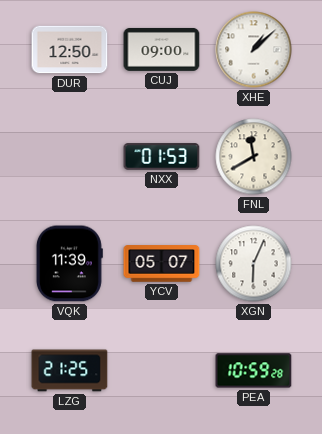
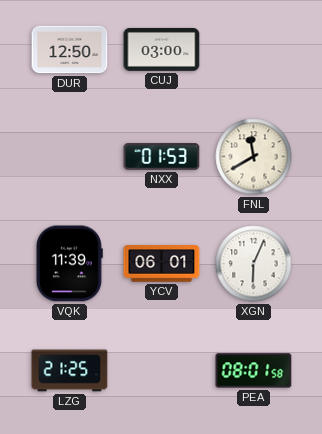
CUJ: 09:00 -> 03:00 (162, 49)
XHE: 1:08 -> none (254, 50)
YCV: 05:07 -> 06:01 (162, 264)
PEA: 10:59 -> 08:01 (254, 371)
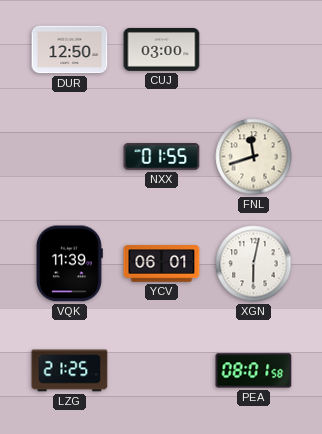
NXX: 01:53 -> 01:55 (162, 157)
FNL: 11:40 -> 11:42 (254, 157)
XGN: 6:04 -> 6:02 (254, 264)
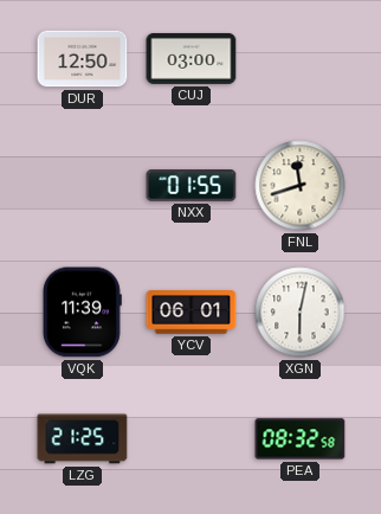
PEA: 08:01 -> 08:32 (301, 439)
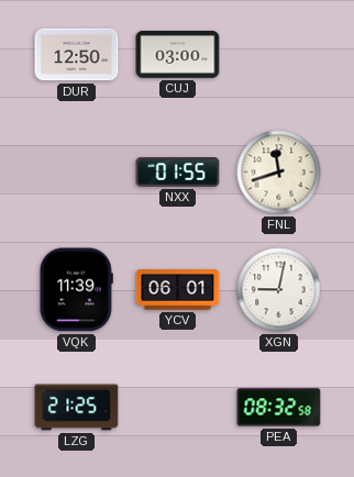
XGN: 6:02 -> 9:02 (279, 290)
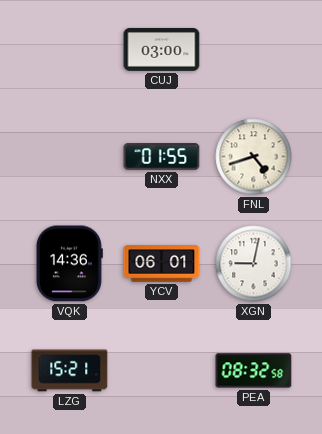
DUR: 12:50 -> none (77, 55)
FNL: 11:42 -> 4:42 (254, 157)
VQK: 11:39 -> 14:36 (69, 264)
LZG: 21:25 -> 15:21 (70, 371)
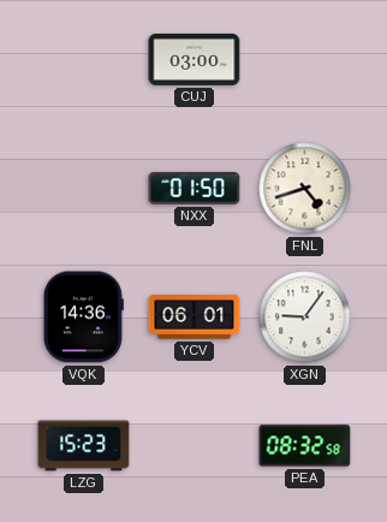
NXX: 01:55 -> 01:50 (195, 189)
XGN: 9:02 -> 9:06 (305, 318)
LZG: 15:21 -> 15:23 (84, 446)
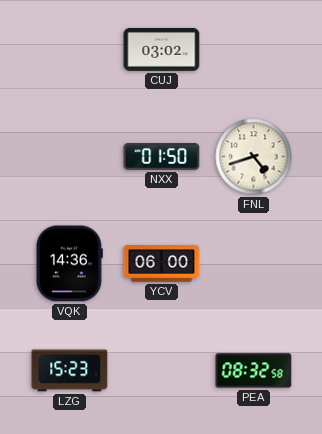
CUJ: 03:00 -> 03:02 (162, 49)
YCV: 06:01 -> 06:00 (162, 264)
XGN: 9:06 -> none (305, 318)
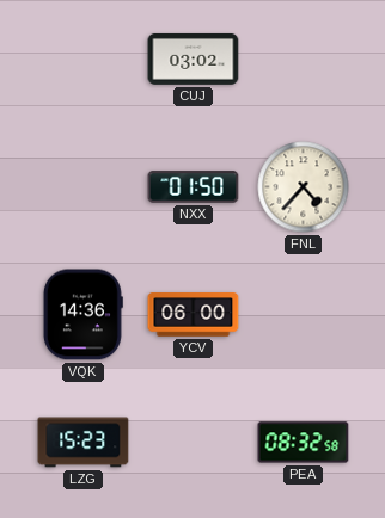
FNL: 4:42 -> 4:37 (304, 187)
